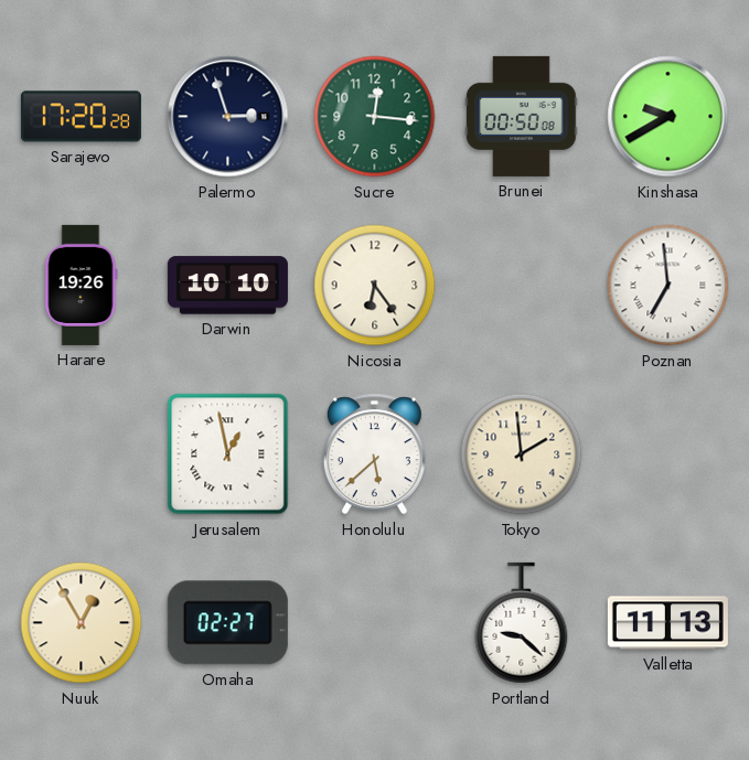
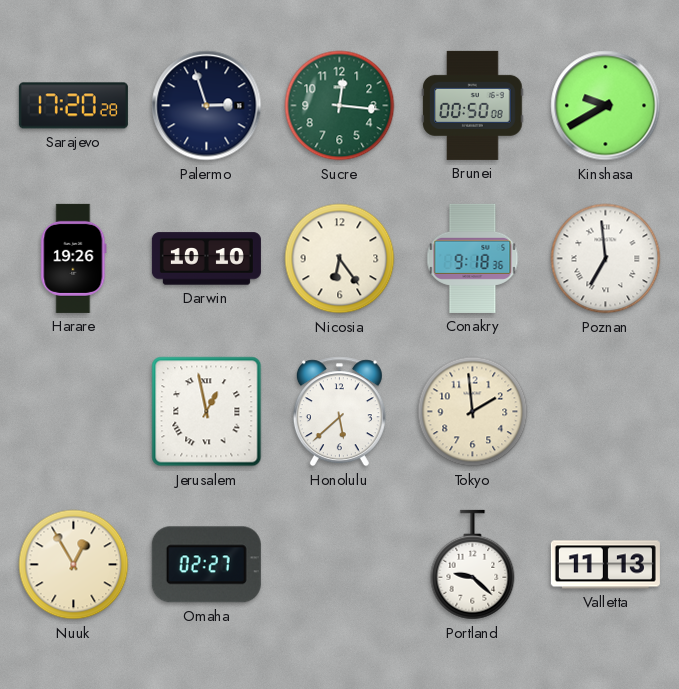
Conakry: none -> 9:18 (473, 258)
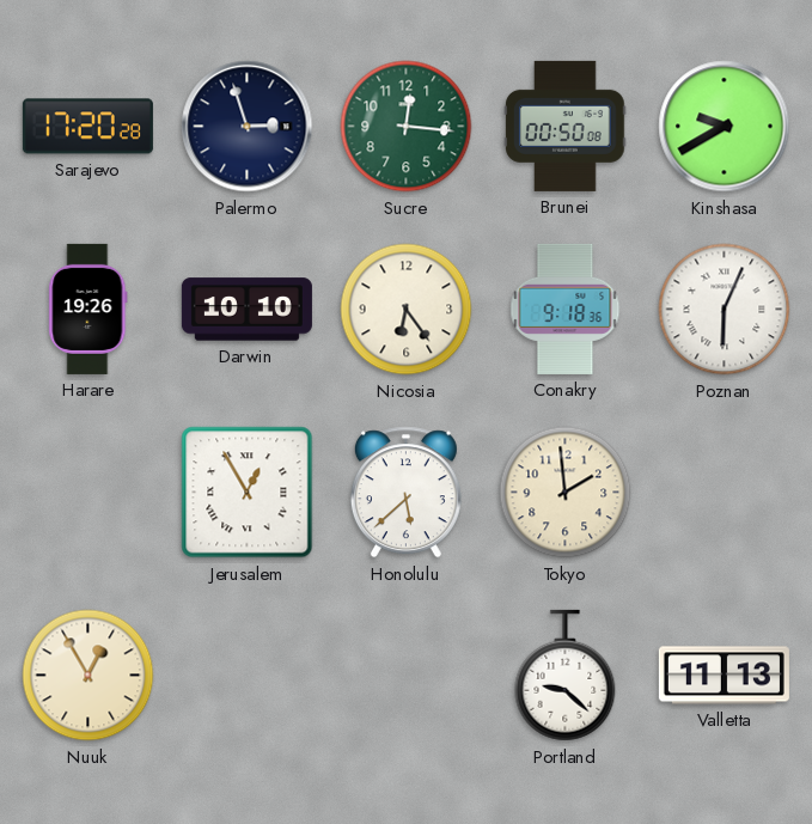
Poznan: 6:59 -> 6:04 (725, 310)
Jerusalem: 12:58 -> 12:55 (248, 493)
Omaha: 02:27 -> none (206, 565)
